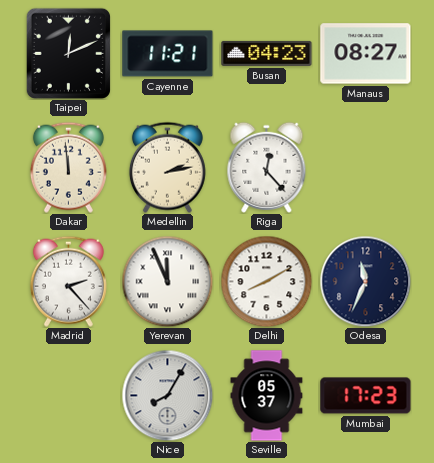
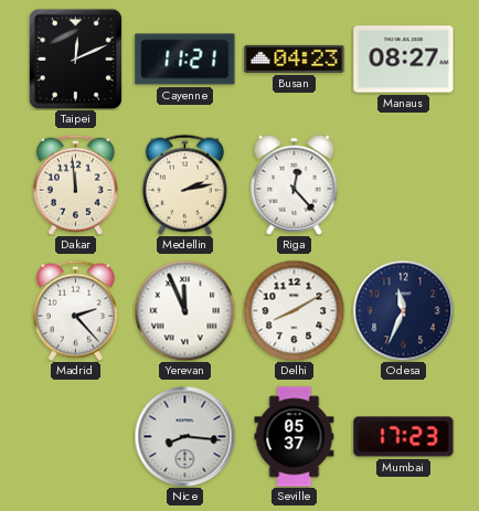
Nice: 8:05 -> 8:16 (184, 436)
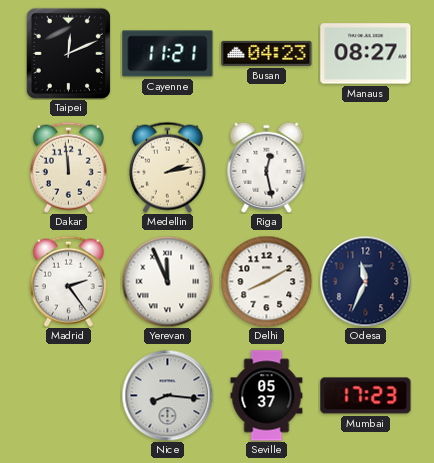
Riga: 12:23 -> 12:28 (267, 167)
Madrid: 2:23 -> 2:24 (68, 281)
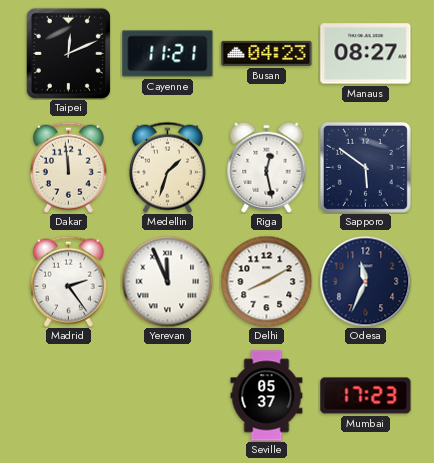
Medellin: 2:13 -> 1:33 (167, 167)
Sapporo: none -> 5:51 (365, 167)
Nice: 8:16 -> none (167, 395)
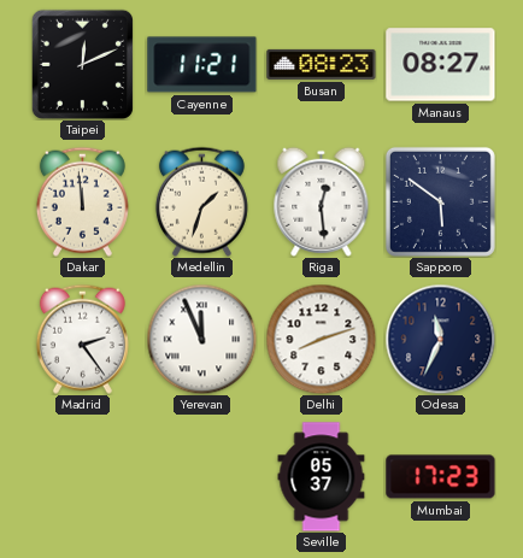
Busan: 04:23 -> 08:23 (322, 64)
Riga: 12:28 -> 12:29 (322, 201)
Delhi: 8:10 -> 8:12 (321, 339)
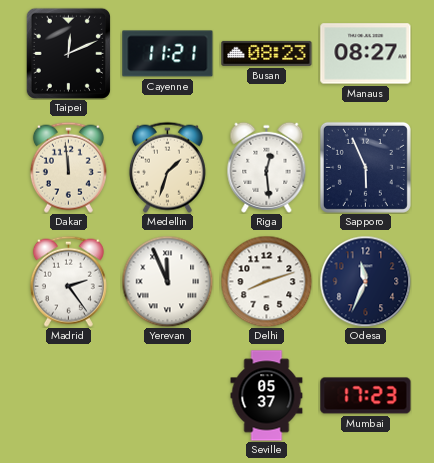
Sapporo: 5:51 -> 5:56 (365, 167)
